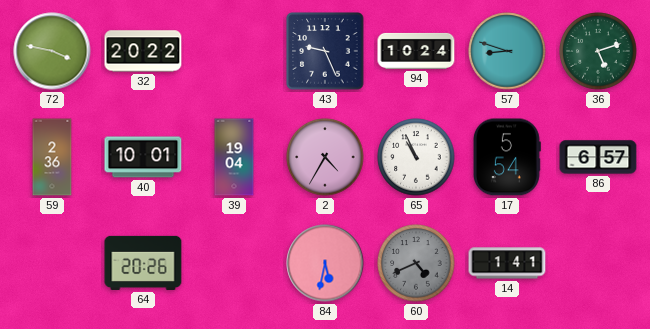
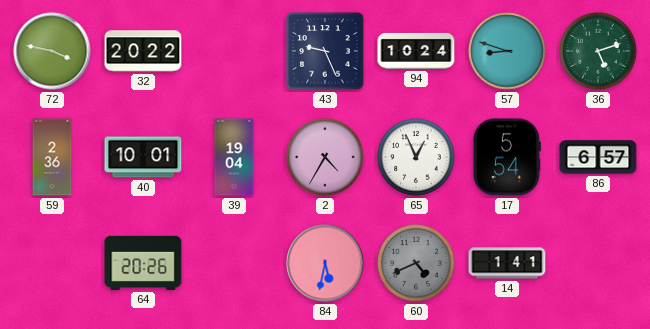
65: 10:56 -> 12:56 (416, 157)
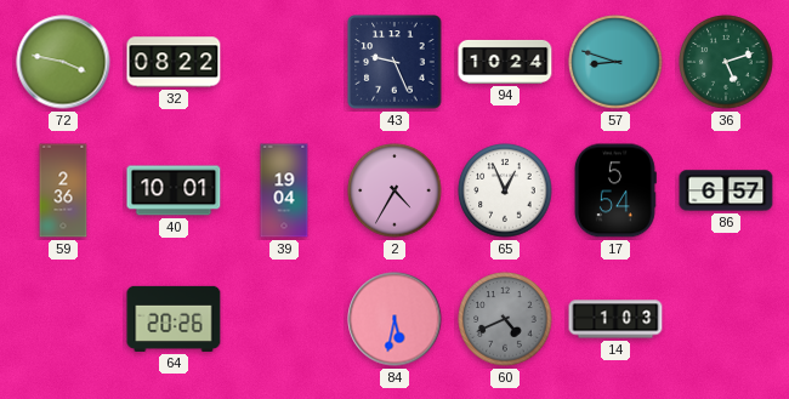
32: 20:22 -> 08:22 (174, 62)
14: 1:41 -> 1:03 (615, 319)
